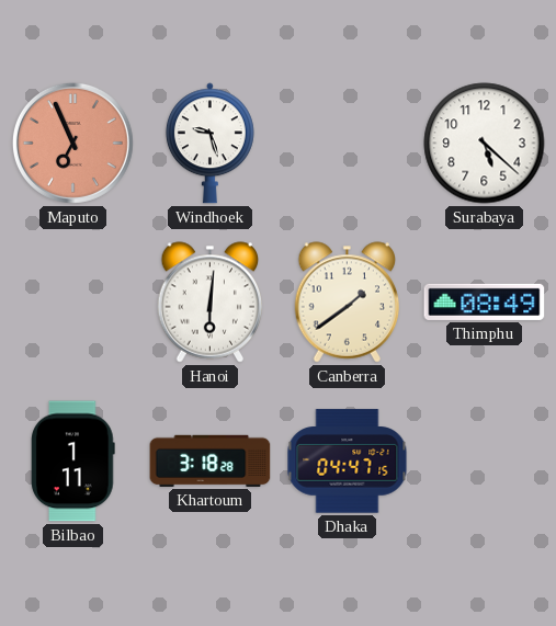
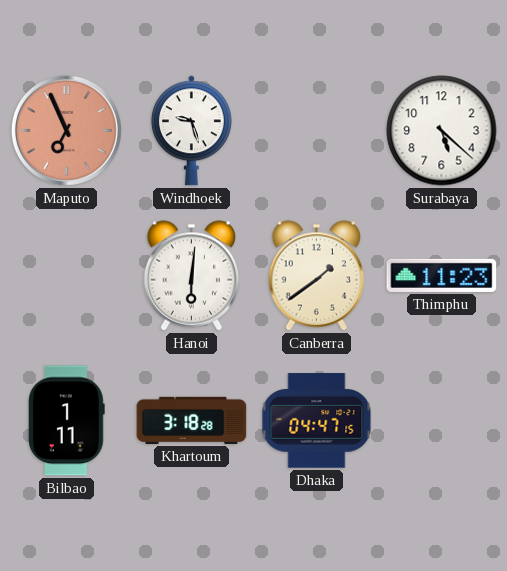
Thimphu: 08:49 -> 11:23 (442, 275)
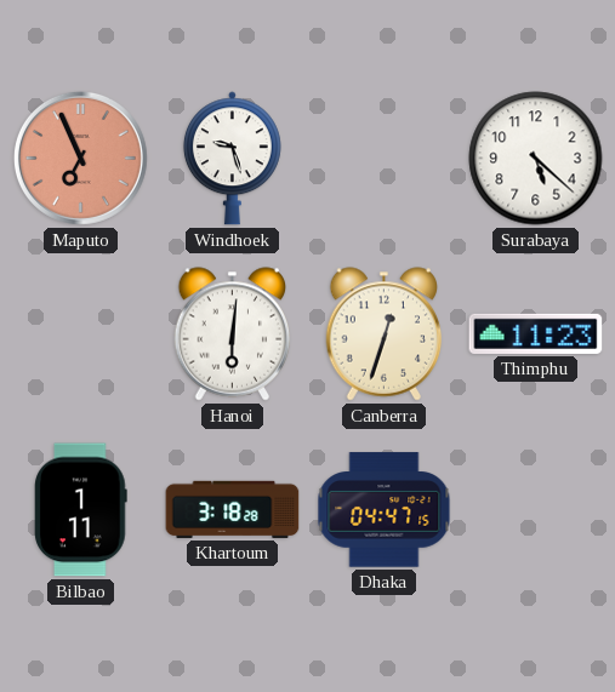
Canberra: 1:39 -> 12:33 (385, 334)
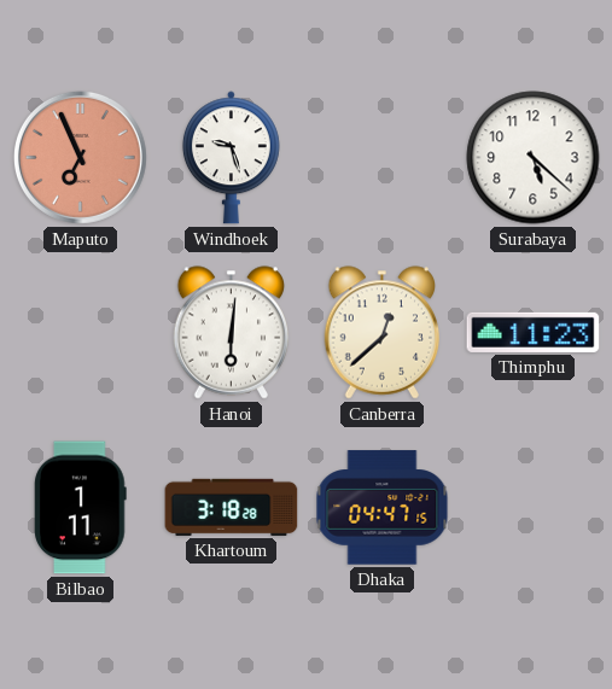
Canberra: 12:33 -> 12:38 (383, 333)
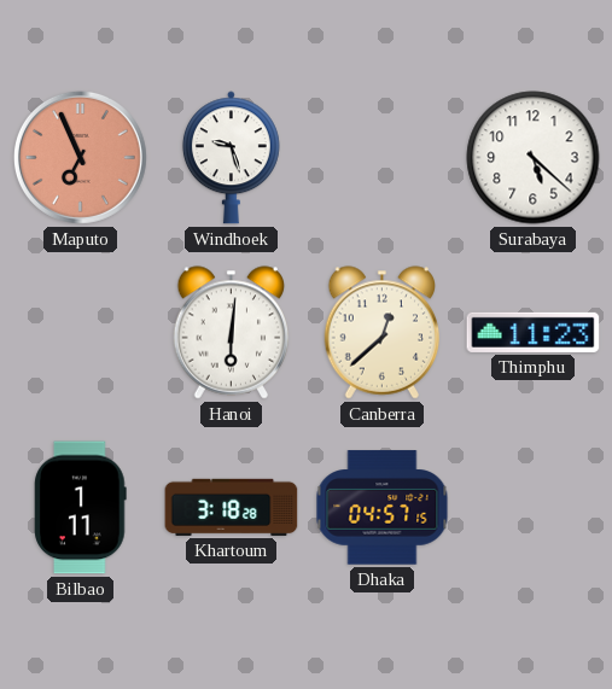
Dhaka: 04:47 -> 04:57 (383, 508)
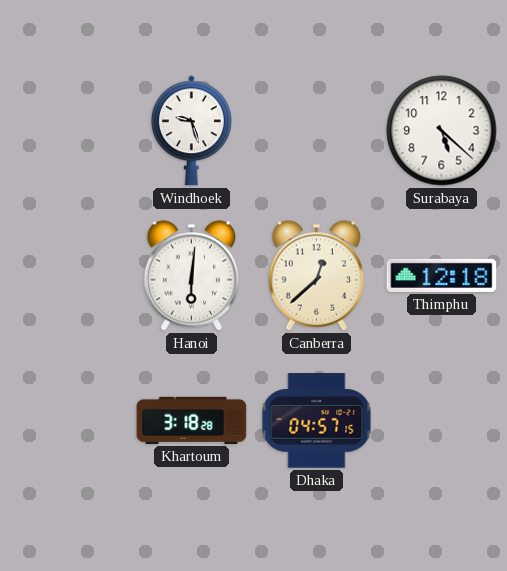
Maputo: 6:56 -> none (80, 157)
Thimphu: 11:23 -> 12:18 (442, 275)
Bilbao: 1:11 -> none (81, 508)
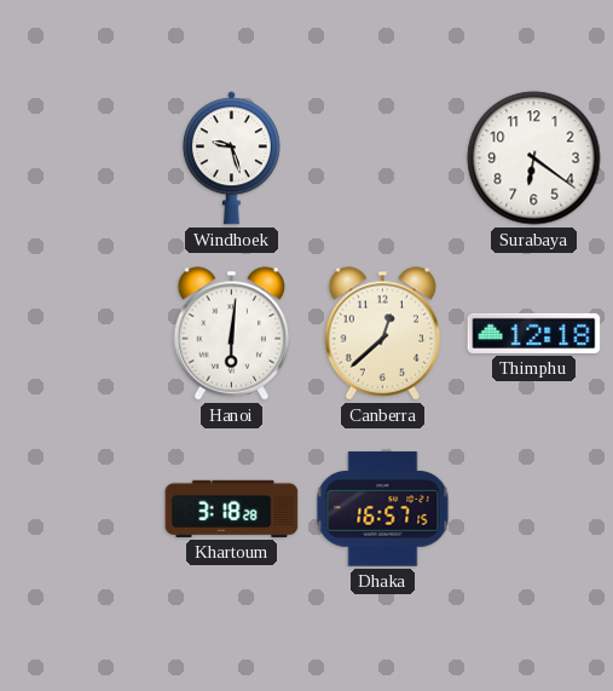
Surabaya: 5:22 -> 6:21 (534, 159)
Dhaka: 04:57 -> 16:57 (383, 509)
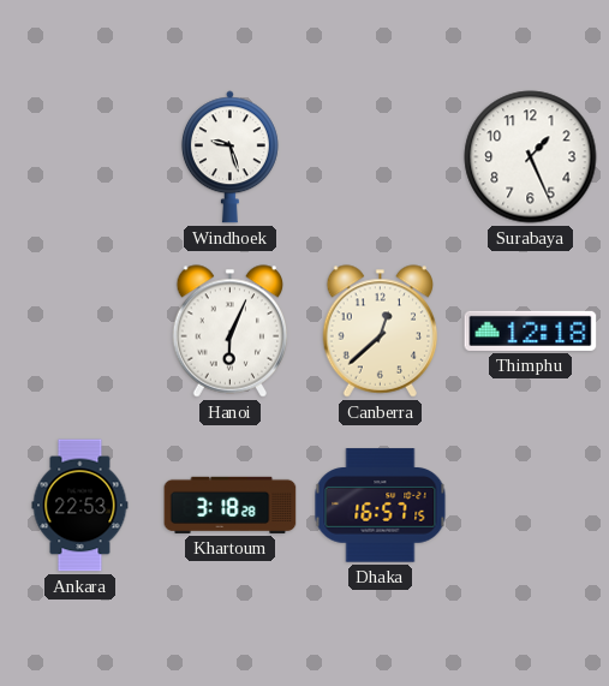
Surabaya: 6:21 -> 1:26 (531, 157)
Hanoi: 6:01 -> 6:04 (231, 332)
Ankara: none -> 22:53 (80, 506)
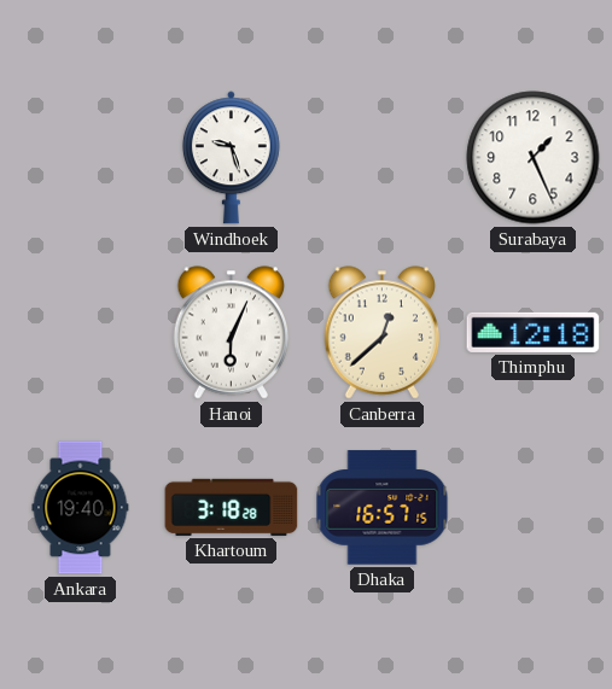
Ankara: 22:53 -> 19:40 (81, 508)
